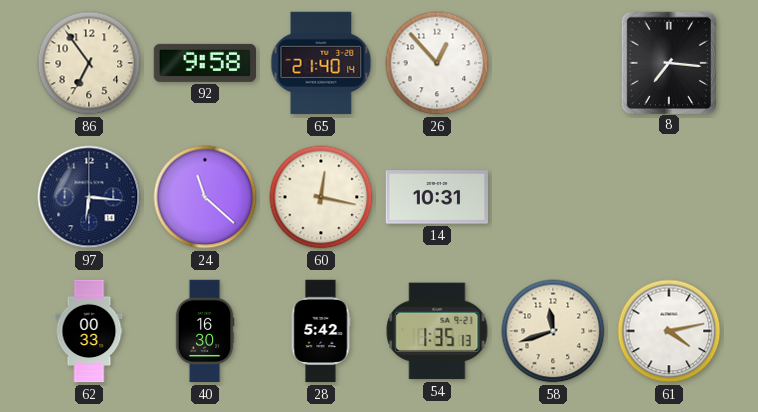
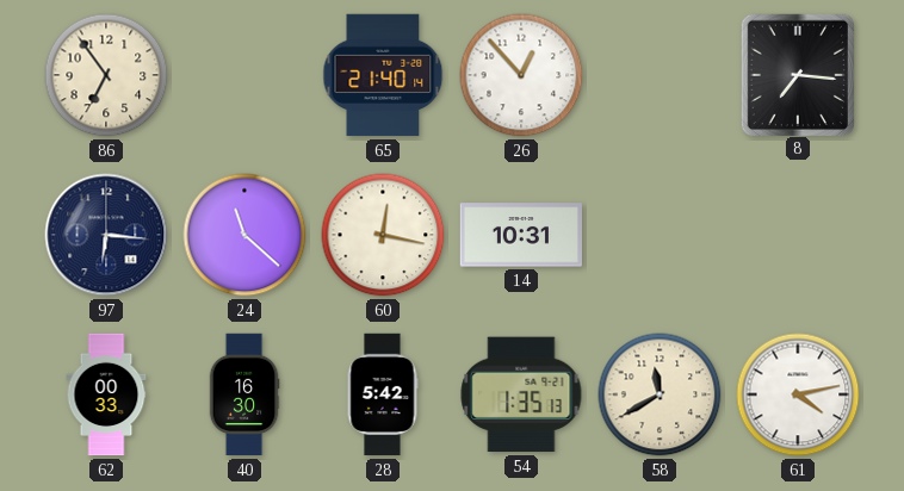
92: 9:58 -> none (204, 63)
58: 11:42 -> 11:40 (660, 394)
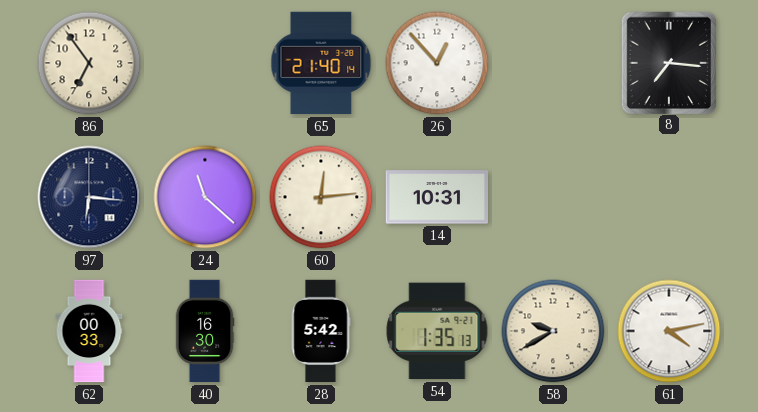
60: 12:17 -> 12:14 (321, 197)
58: 11:40 -> 9:40 (553, 331)
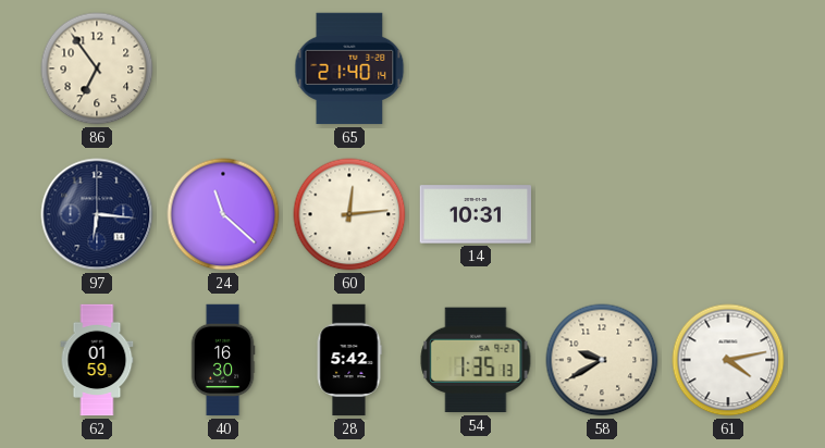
26: 12:53 -> none (437, 63)
8: 7:16 -> none (668, 62)
62: 00:33 -> 01:59 (97, 360)
